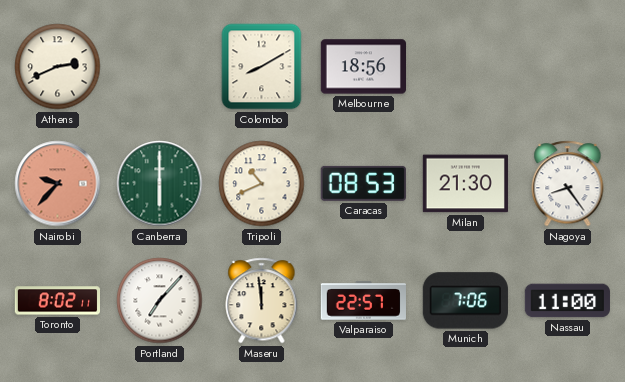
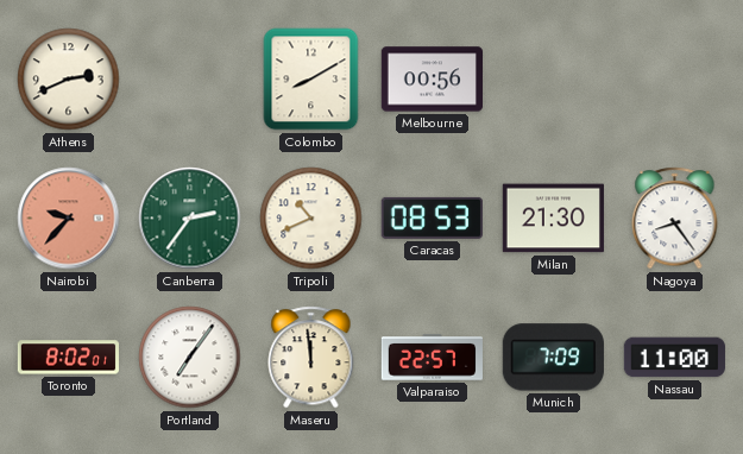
Melbourne: 18:56 -> 00:56 (432, 80)
Canberra: 6:00 -> 2:36 (190, 219)
Toronto: 8:02:11 -> 8:02:01 (68, 358)
Portland: 7:07 -> 7:06 (190, 358)
Munich: 7:06 -> 7:09 (553, 358)
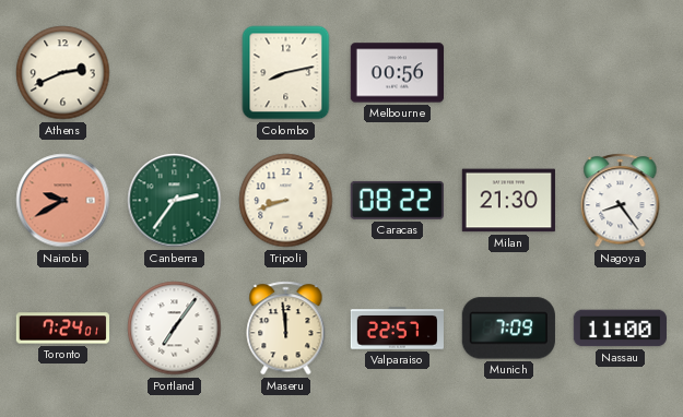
Colombo: 8:10 -> 8:13 (286, 73)
Nairobi: 9:37 -> 9:40 (63, 201)
Tripoli: 10:41 -> 8:42 (286, 201)
Caracas: 08:53 -> 08:22 (397, 200)
Toronto: 8:02 -> 7:24 (62, 329)
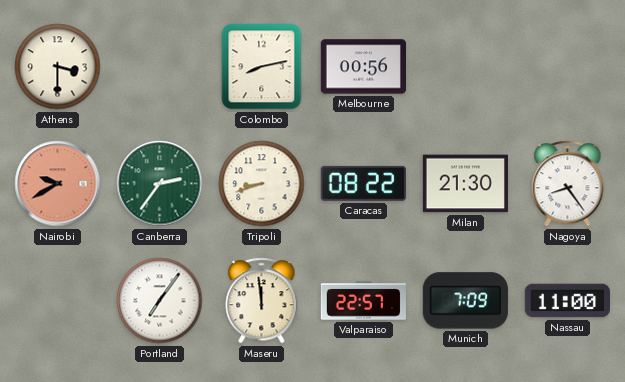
Athens: 2:41 -> 3:30 (58, 67)
Toronto: 7:24 -> none (62, 329)
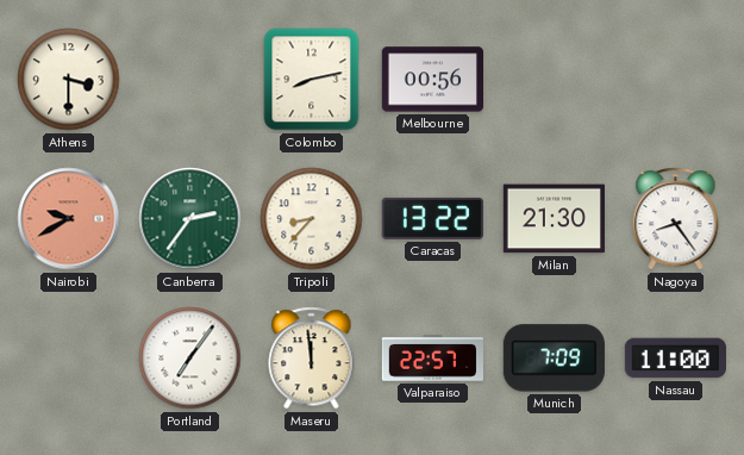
Tripoli: 8:42 -> 8:37 (312, 219)
Caracas: 08:22 -> 13:22 (432, 218)
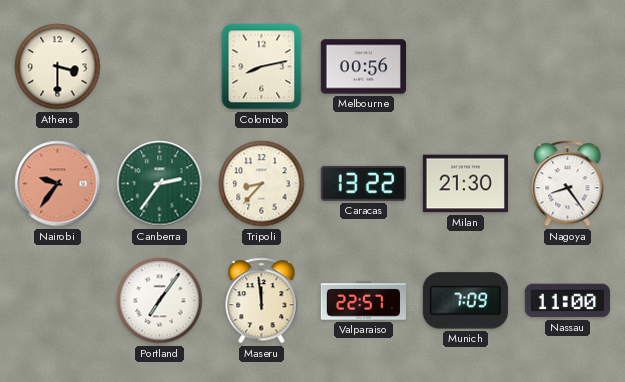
Nairobi: 9:40 -> 9:36 (58, 184)
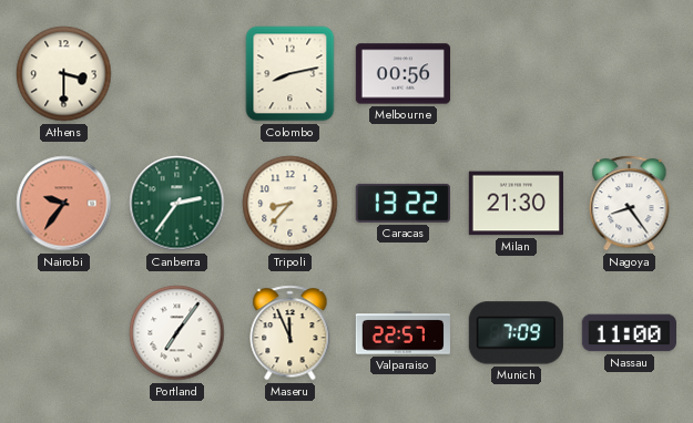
Maseru: 11:59 -> 11:56 (291, 333)
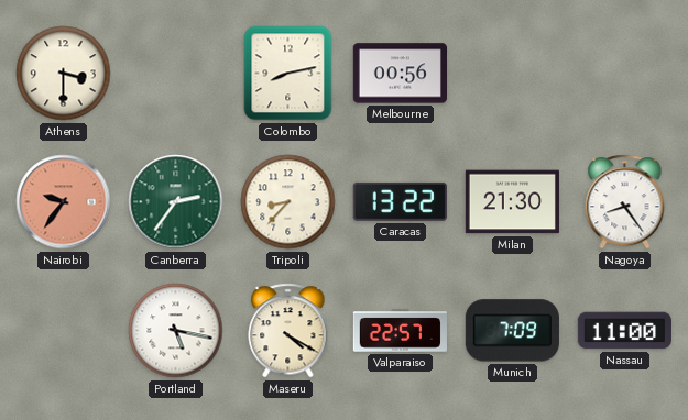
Portland: 7:06 -> 5:17 (176, 331)
Maseru: 11:56 -> 4:20 (288, 331)
